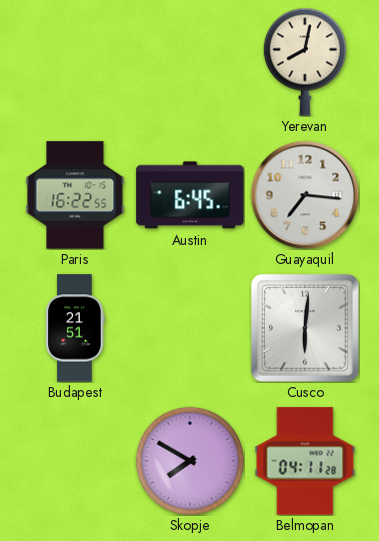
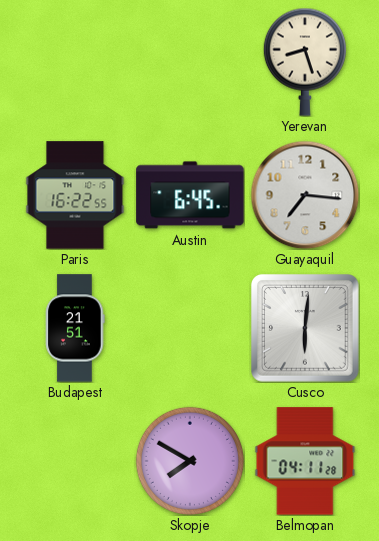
Yerevan: 8:02 -> 8:27 (305, 62)
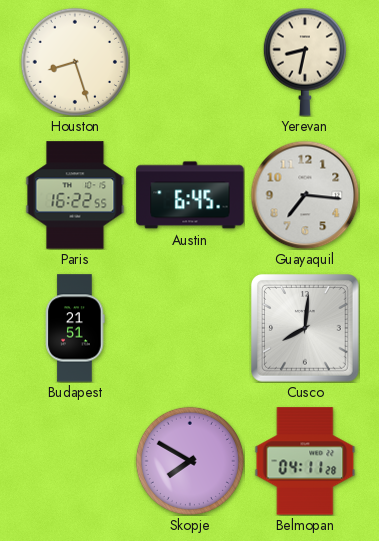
Houston: none -> 8:27 (75, 62)
Yerevan: 8:27 -> 8:32 (305, 62)
Cusco: 6:01 -> 8:01 (306, 329)
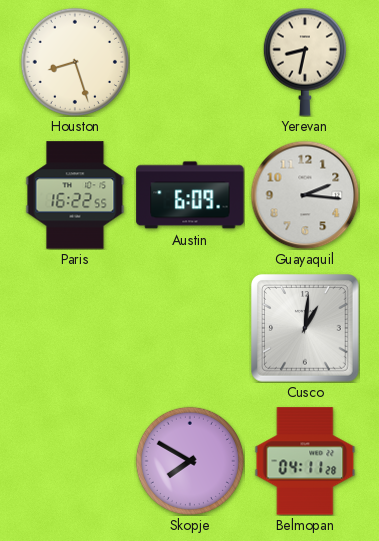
Austin: 6:45 -> 6:09 (190, 195)
Guayaquil: 7:16 -> 2:16 (305, 195)
Budapest: 21:51 -> none (75, 328)
Cusco: 8:01 -> 1:01 (306, 329)
